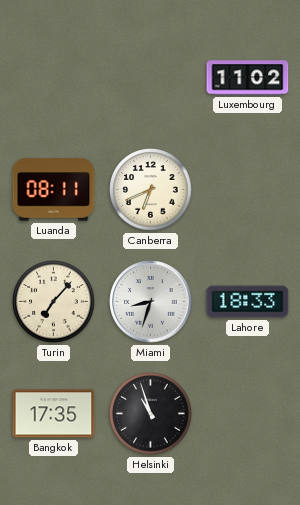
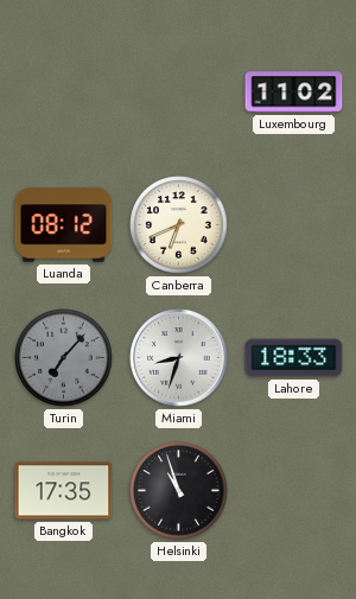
Luanda: 08:11 -> 08:12 (64, 225)
Turin dial: cream -> grey (64, 358)
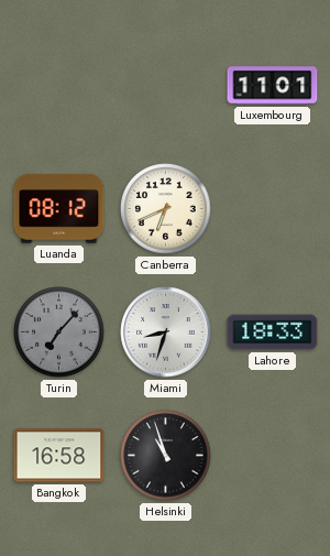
Luxembourg: 11:02 -> 11:01 (273, 86)
Bangkok: 17:35 -> 16:58 (59, 456)
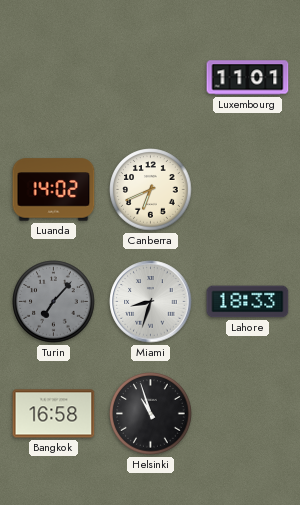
Luanda: 08:12 -> 14:02 (54, 190)
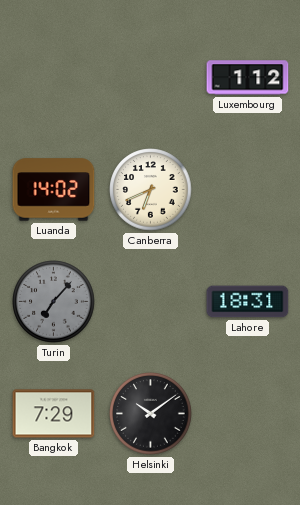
Luxembourg: 11:01 -> 1:12 (248, 78)
Miami: 8:33 -> none (151, 302)
Lahore: 18:33 -> 18:31 (248, 302)
Bangkok: 16:58 -> 7:29 (54, 414)
Helsinki: 10:57 -> 10:09 (151, 414)
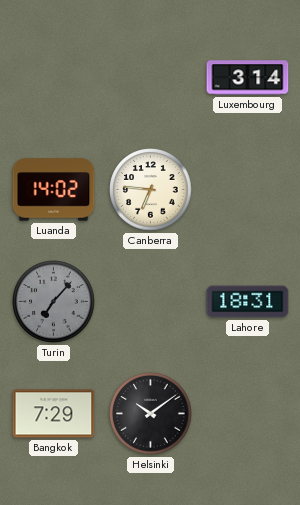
Luxembourg: 1:12 -> 3:14 (248, 78)
Canberra: 6:41 -> 6:46 (151, 190)
